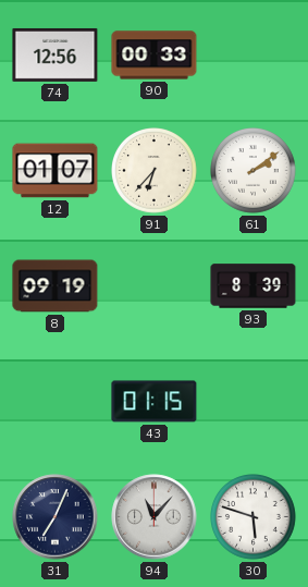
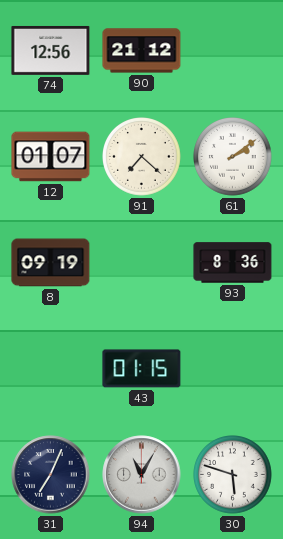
90: 00:33 -> 21:12 (142, 51)
91: 6:37 -> 7:22 (142, 157)
93: 8:39 -> 8:36 (233, 263)
94: 11:07 -> 11:05 (142, 475)
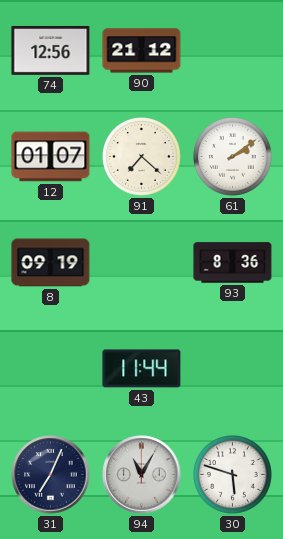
43: 01:15 -> 11:44 (142, 369)
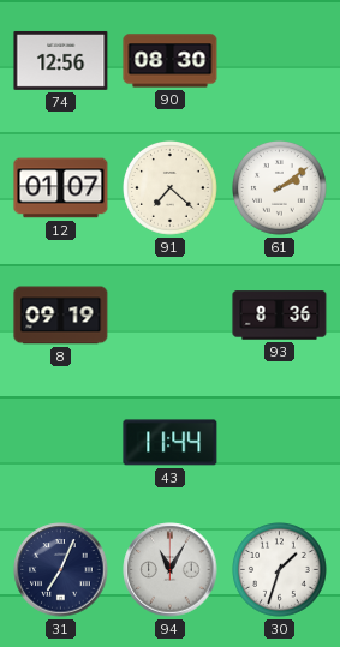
90: 21:12 -> 08:30 (171, 61)
30: 5:48 -> 1:33 (280, 570)
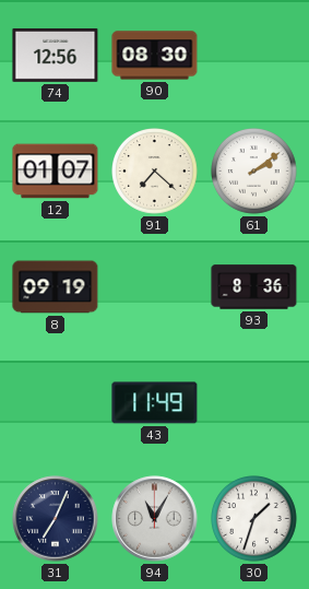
43: 11:44 -> 11:49 (155, 403)
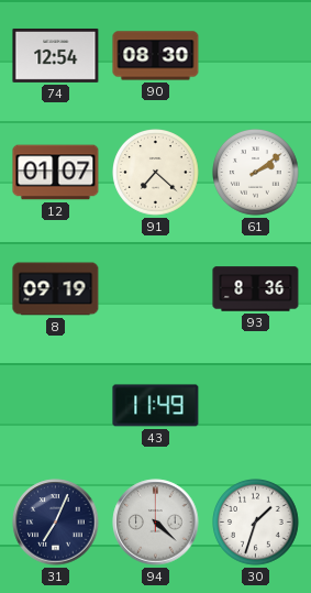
74: 12:56 -> 12:54 (56, 55)
94: 11:05 -> 4:22 (156, 523)
